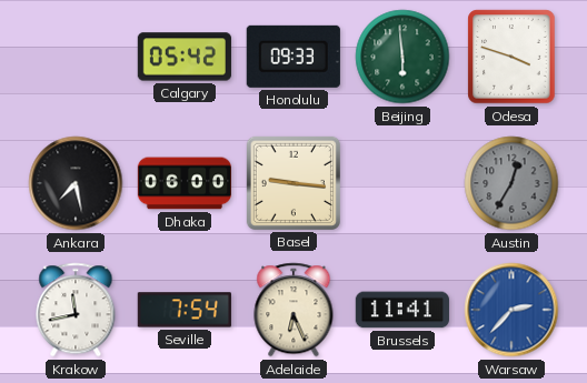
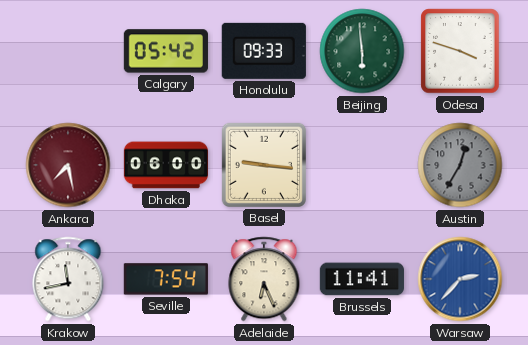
Ankara dial: black -> burgundy (68, 165)
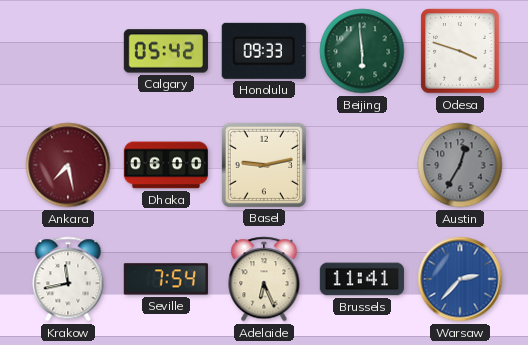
Basel: 9:16 -> 9:13 (264, 165)
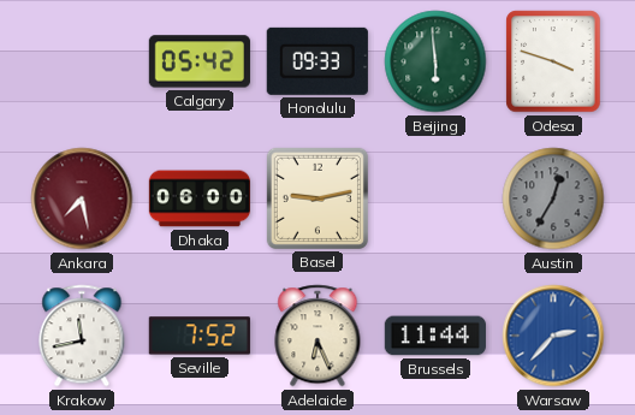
Seville: 7:54 -> 7:52 (200, 336)
Brussels: 11:41 -> 11:44 (434, 336)
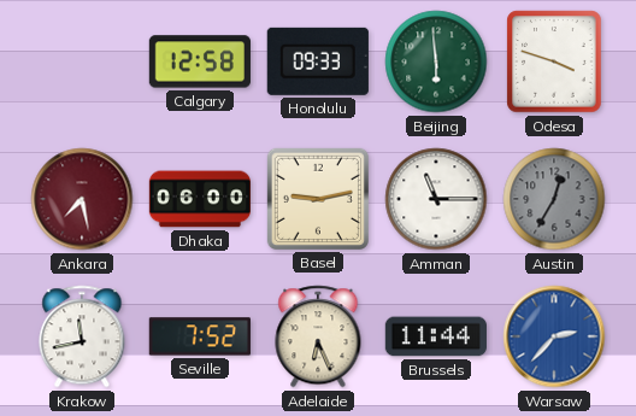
Calgary: 05:42 -> 12:58 (200, 61)
Amman: none -> 11:15 (436, 199)
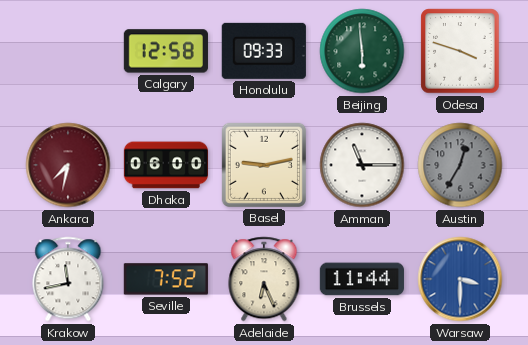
Ankara: 7:28 -> 7:32 (68, 165)
Warsaw: 2:37 -> 3:30 (460, 279)
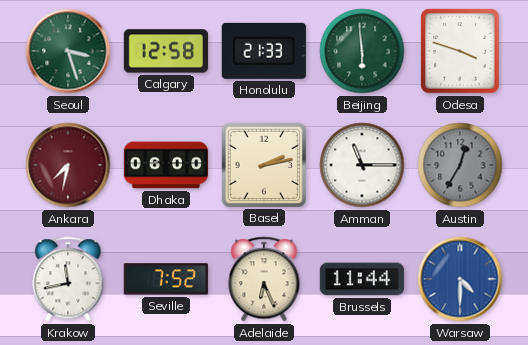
Seoul: none -> 3:27 (68, 51)
Honolulu: 09:33 -> 21:33 (264, 51)
Basel: 9:13 -> 2:13 (264, 165)
Warsaw: 3:30 -> 4:30 (460, 279)
